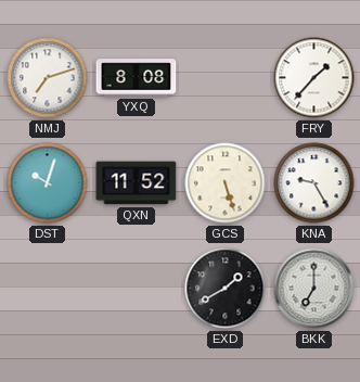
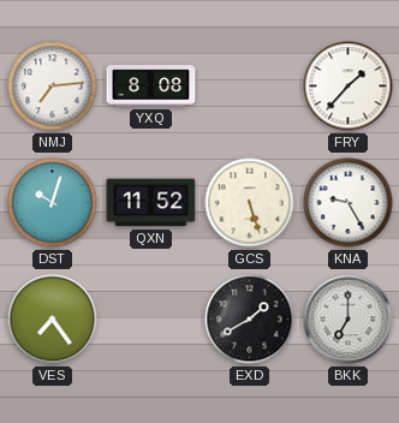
NMJ: 7:12 -> 7:14 (53, 87)
VES: none -> 7:24 (53, 320)
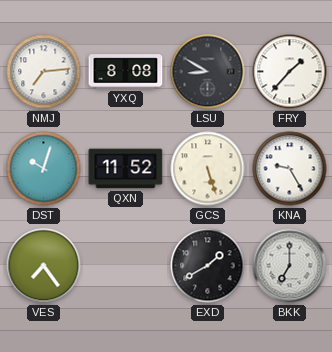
LSU: none -> 8:50 (208, 72)
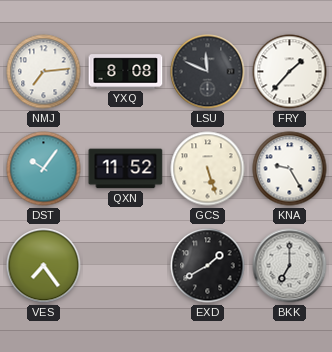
LSU: 8:50 -> 11:49 (208, 72)
DST: 10:03 -> 10:06 (44, 169)
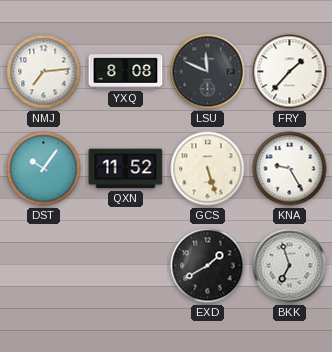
VES: 7:24 -> none (44, 266)
BKK: 7:00 -> 6:57 (290, 266)
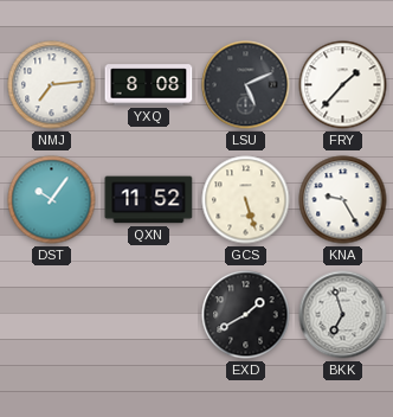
LSU: 11:49 -> 5:11 (246, 85)
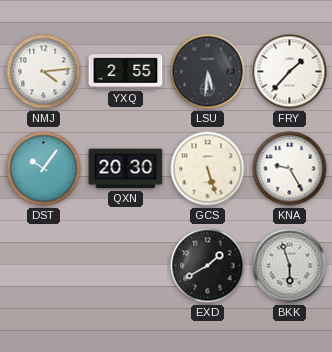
NMJ: 7:14 -> 4:14 (44, 72)
YXQ: 8:08 -> 2:55 (126, 72)
LSU: 5:11 -> 5:31 (208, 72)
QXN: 11:52 -> 20:30 (126, 169)
BKK: 6:57 -> 5:57 (290, 266)
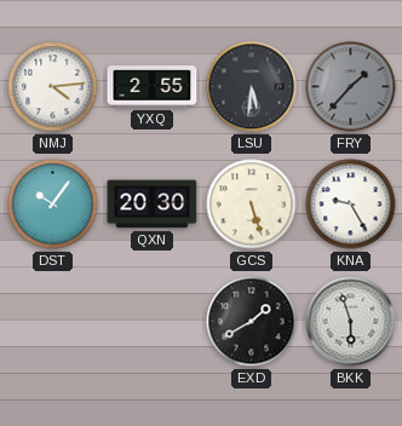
FRY dial: white -> grey (351, 87)
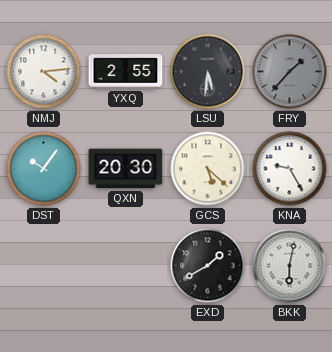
GCS: 5:27 -> 5:22 (208, 169)
BKK: 5:57 -> 6:02 (290, 266)
